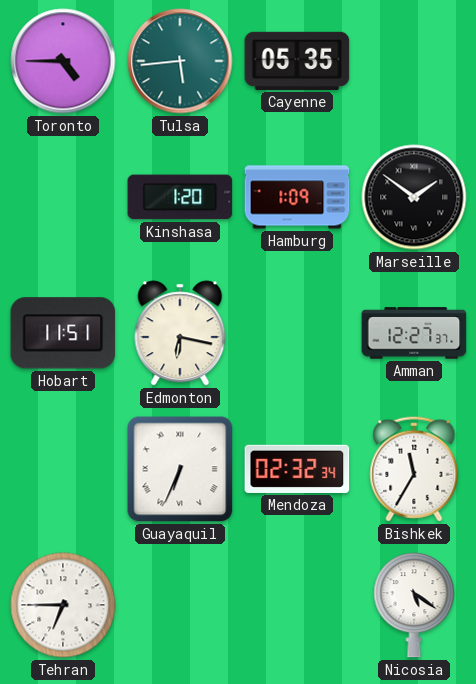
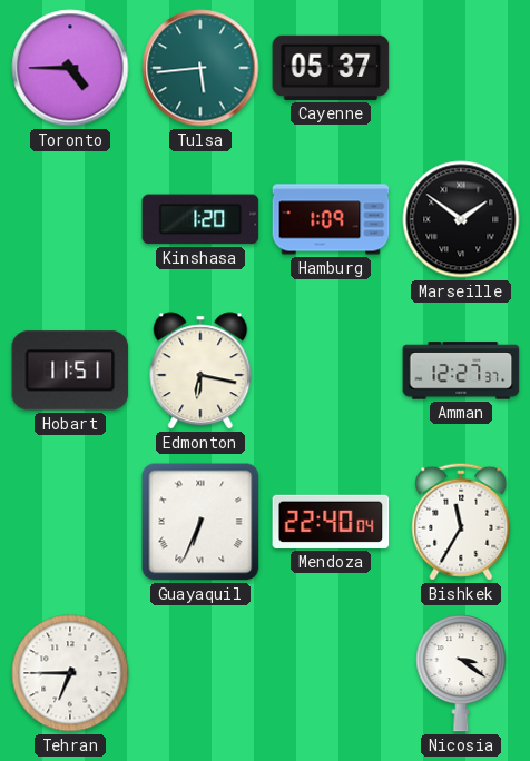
Cayenne: 05:35 -> 05:37 (331, 68)
Mendoza: 02:32 -> 22:40 (331, 522)
Nicosia: 5:21 -> 3:21 (461, 673)
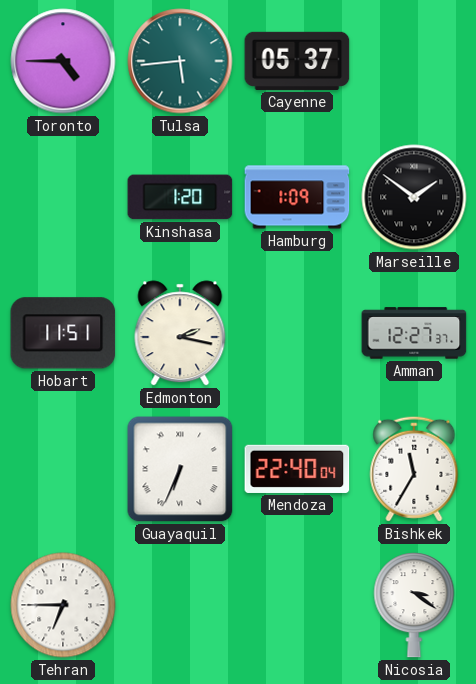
Edmonton: 6:17 -> 2:17 (180, 333)
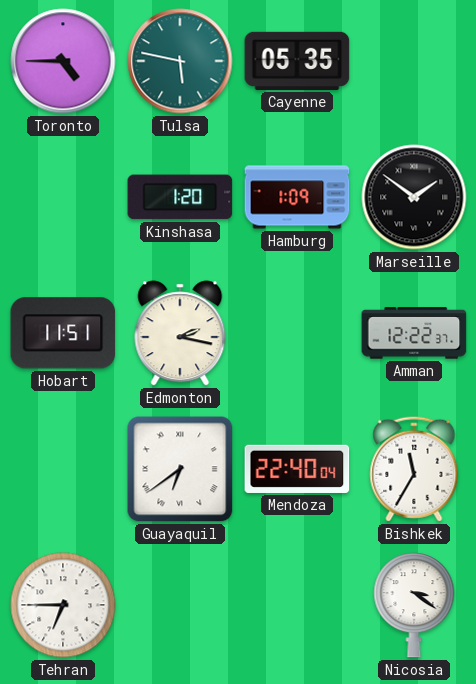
Tulsa: 5:44 -> 5:47 (180, 61)
Cayenne: 05:37 -> 05:35 (297, 61)
Amman: 12:27 -> 12:22 (414, 333)
Guayaquil: 6:34 -> 6:39 (180, 469)
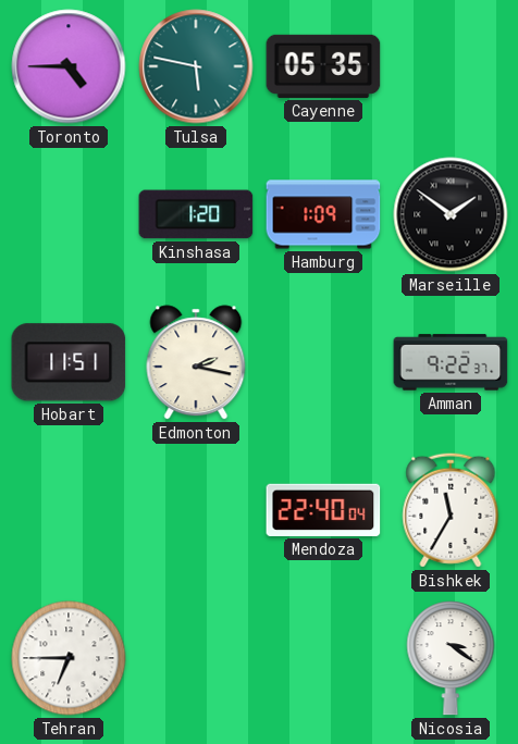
Amman: 12:22 -> 9:22 (451, 362)
Guayaquil: 6:39 -> none (180, 469)
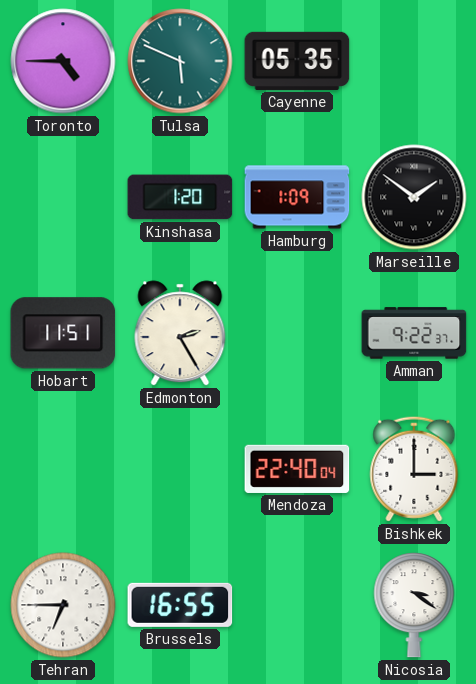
Tulsa: 5:47 -> 5:49 (180, 61)
Edmonton: 2:17 -> 2:25 (180, 333)
Bishkek: 11:35 -> 3:00 (414, 469)
Brussels: none -> 16:55 (180, 605)
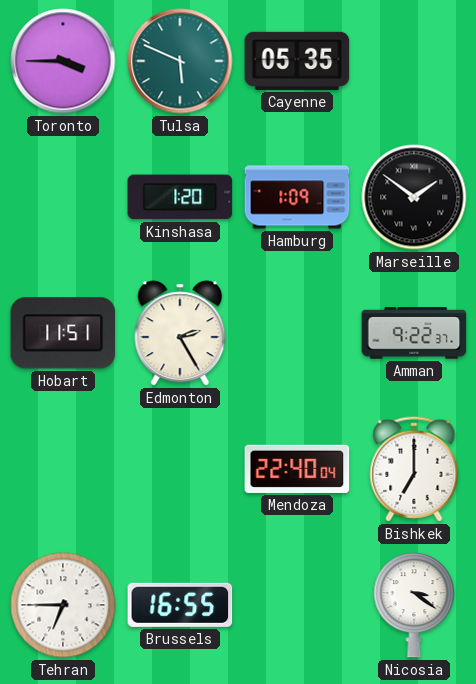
Toronto: 4:45 -> 3:45 (63, 61)
Bishkek: 3:00 -> 7:00 (414, 469)
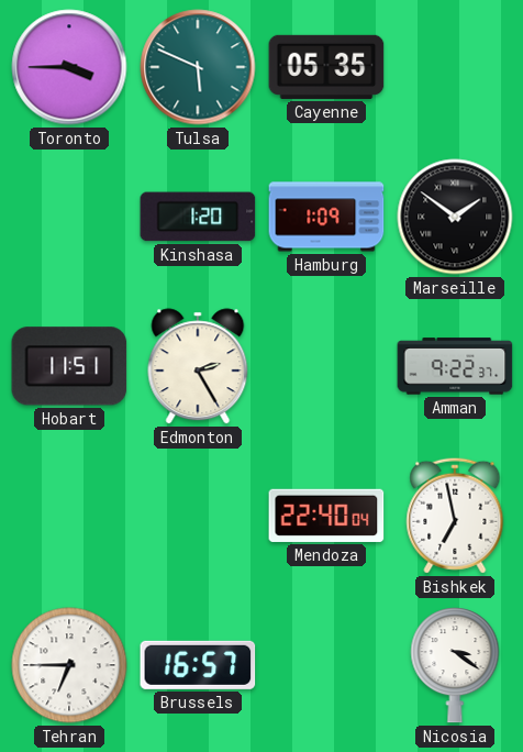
Bishkek: 7:00 -> 6:58 (455, 516)
Brussels: 16:55 -> 16:57 (198, 665)
